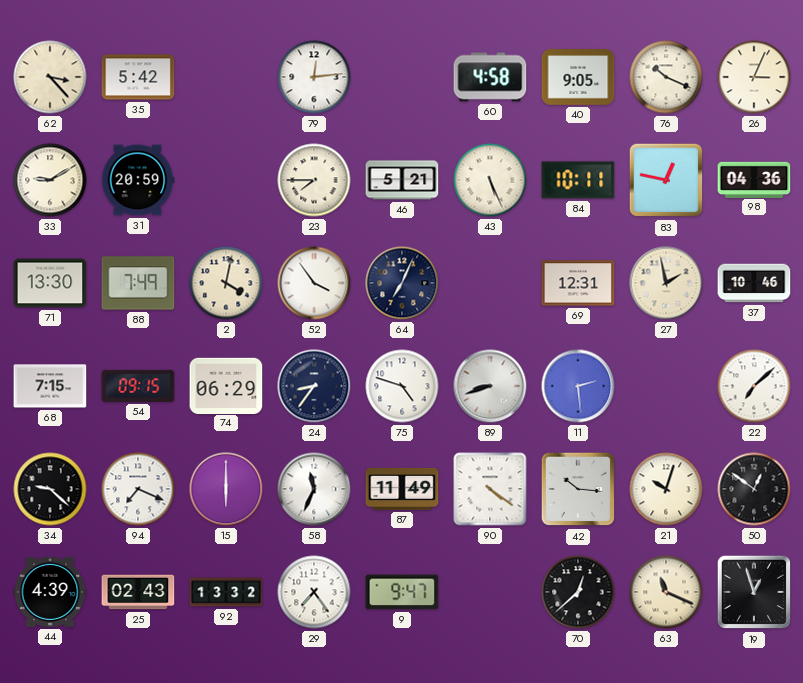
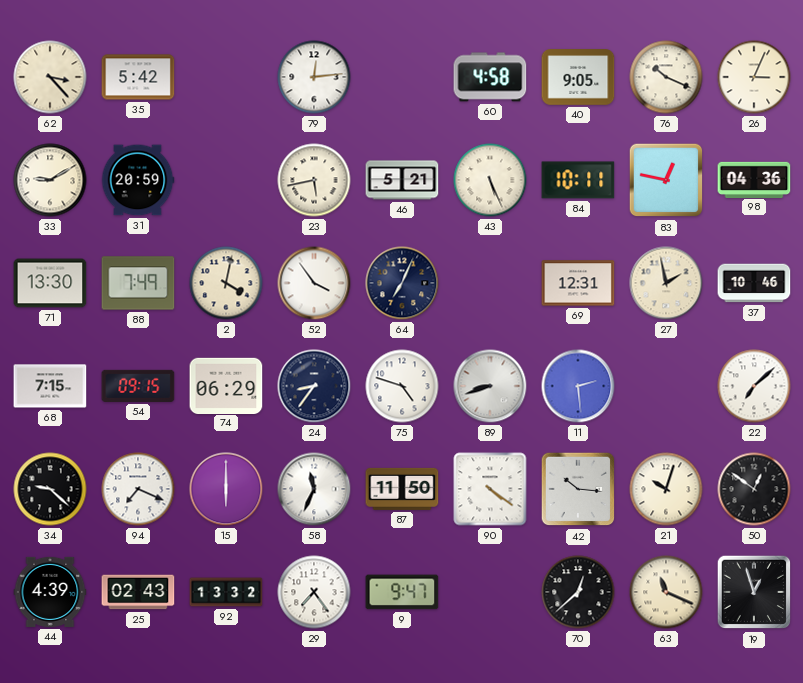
23: 7:45 -> 5:43 (314, 180)
87: 11:49 -> 11:50 (402, 489)
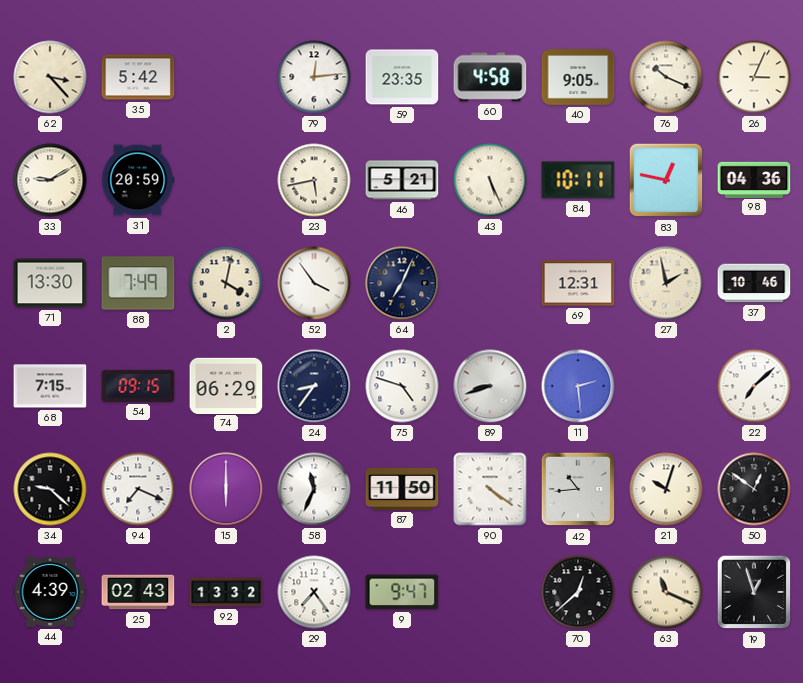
59: none -> 23:35 (402, 77)
42: 10:16 -> 10:44 (578, 489)
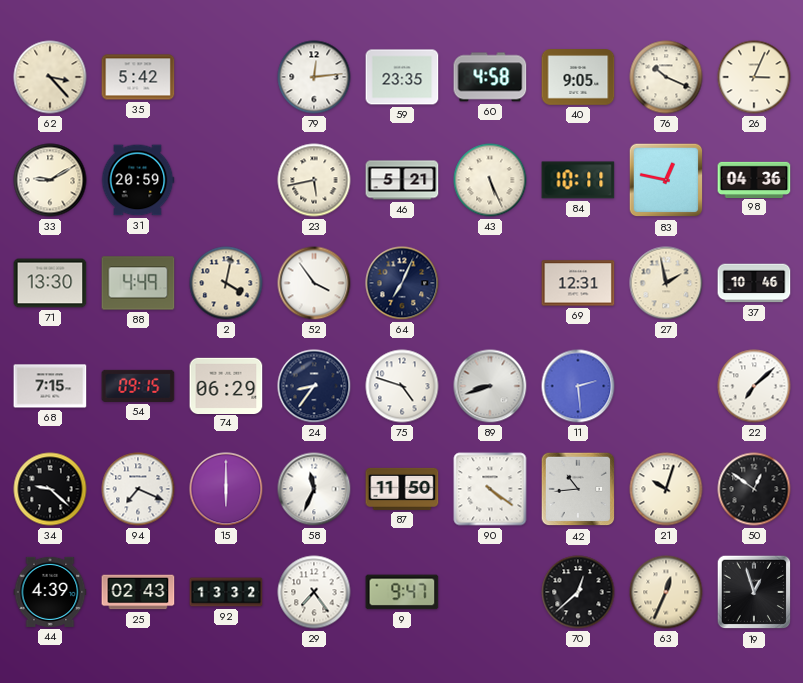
88: 7:49 -> 4:49 (138, 283)
63: 11:19 -> 12:34 (666, 592)
